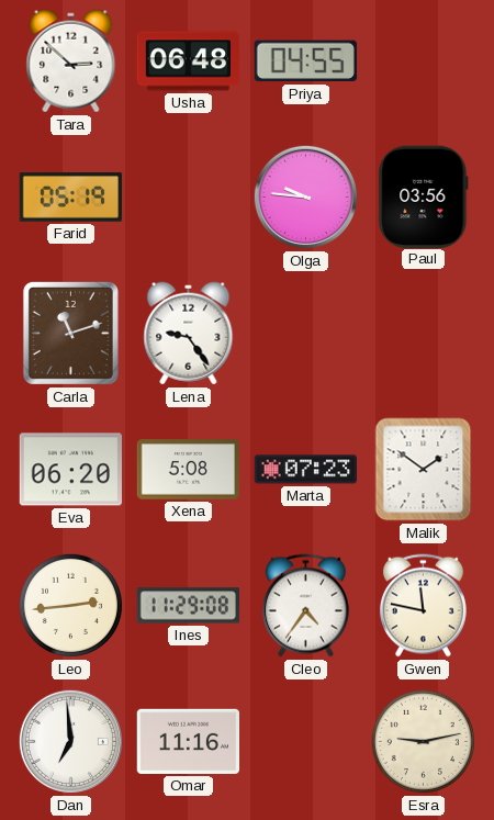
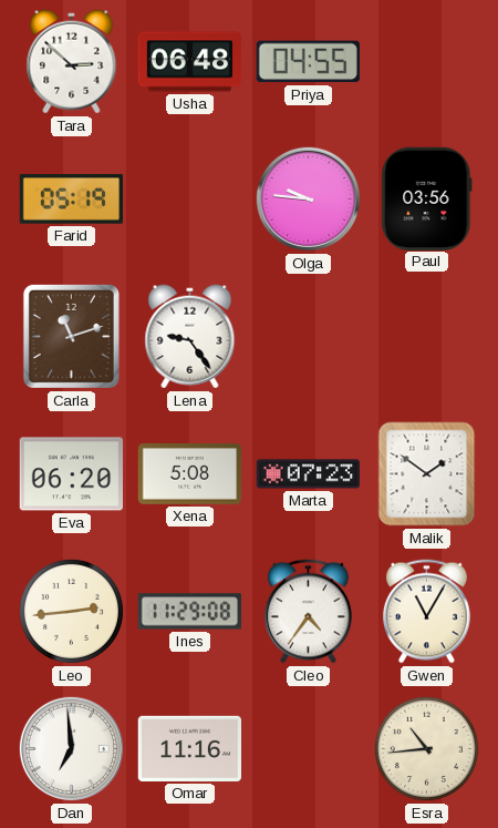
Gwen: 11:47 -> 11:05 (426, 612)
Esra: 9:13 -> 10:44 (426, 748)
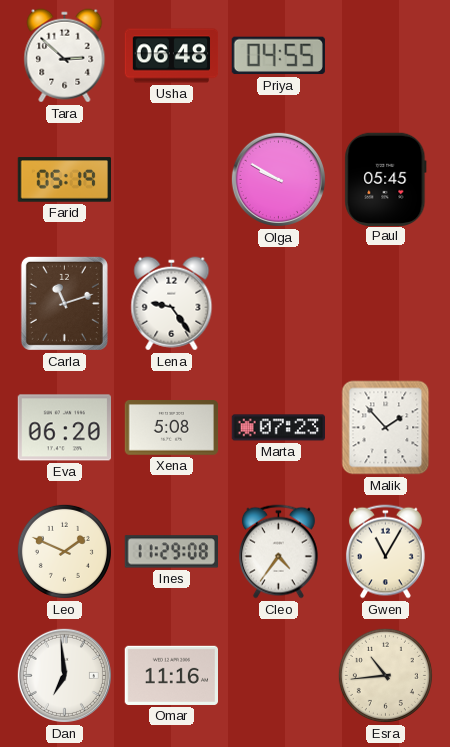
Olga: 9:46 -> 9:50 (278, 179)
Paul: 03:56 -> 05:45 (386, 179)
Malik: 1:51 -> 1:53 (386, 428)
Leo: 2:44 -> 1:49 (64, 551)
